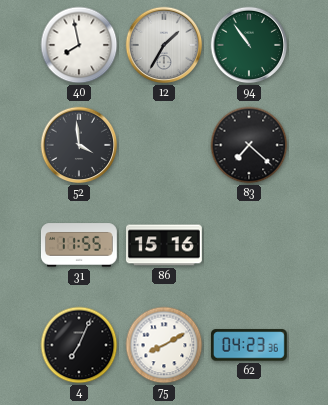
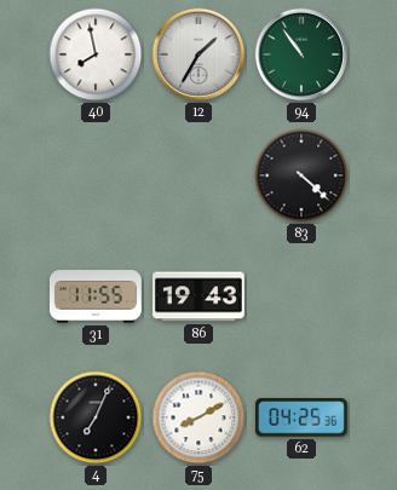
52: 3:59 -> none (79, 145)
83: 7:22 -> 4:22 (301, 175)
86: 15:16 -> 19:43 (200, 296)
62: 04:23 -> 04:25 (301, 417)
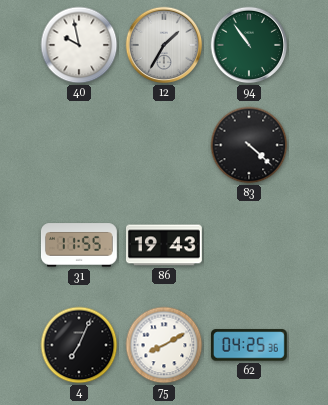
40: 7:58 -> 9:58 (79, 45)
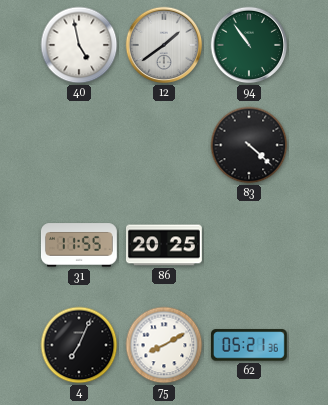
40: 9:58 -> 4:58 (79, 45)
12: 1:35 -> 1:39 (164, 45)
86: 19:43 -> 20:25 (165, 245)
62: 04:25 -> 05:21 (249, 345)
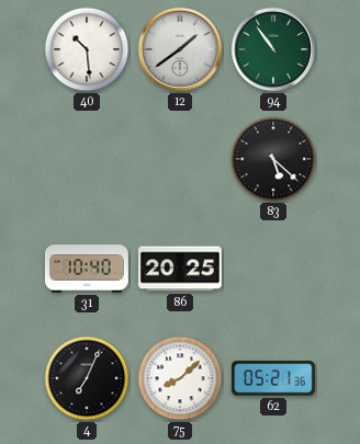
40: 4:58 -> 10:29 (87, 49)
83: 4:22 -> 5:22 (273, 159)
31: 11:55 -> 10:40 (87, 269)
75: 8:10 -> 8:08 (180, 378)
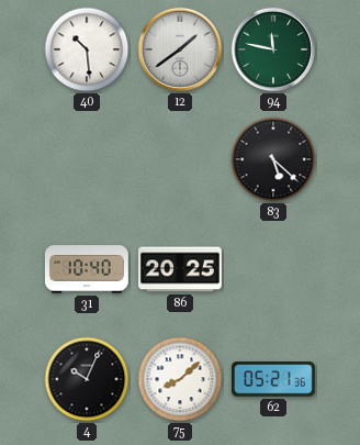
94: 10:54 -> 11:47 (273, 49)
4: 7:04 -> 10:04 (87, 379)
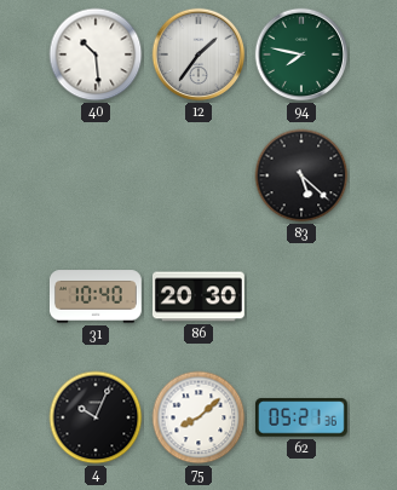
12: 1:39 -> 1:36 (198, 54)
94: 11:47 -> 7:47 (301, 54)
86: 20:25 -> 20:30 (200, 296)
